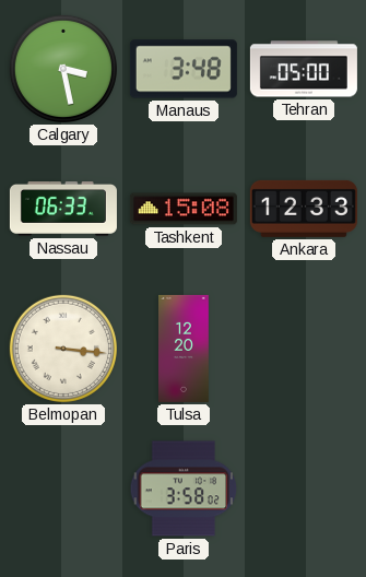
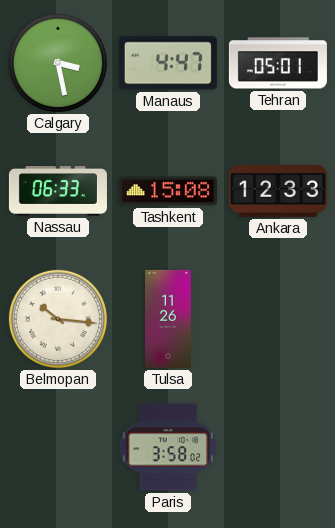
Manaus: 3:48 -> 4:47 (168, 63)
Tehran: 05:00 -> 05:01 (278, 63)
Belmopan: 3:16 -> 10:16 (58, 319)
Tulsa: 12:20 -> 11:26 (169, 319)
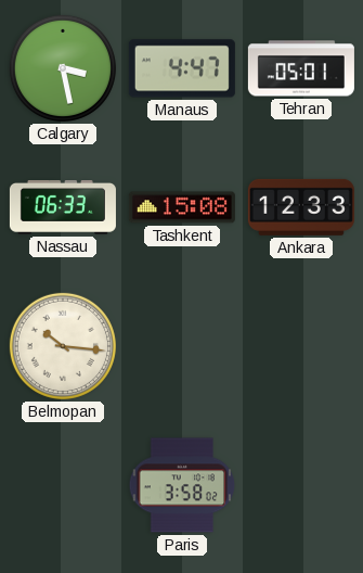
Tulsa: 11:26 -> none (169, 319)
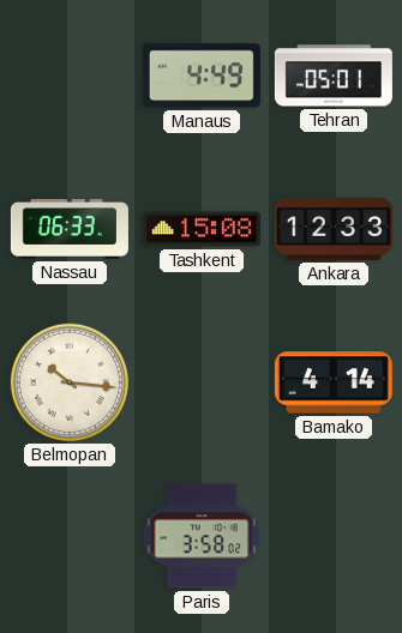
Calgary: 3:28 -> none (63, 68)
Manaus: 4:47 -> 4:49 (202, 76)
Bamako: none -> 4:14 (334, 382)
